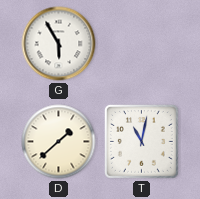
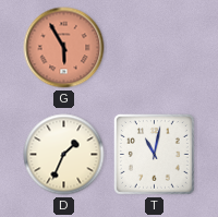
G dial: white -> salmon (64, 48)
D: 1:38 -> 1:34 (64, 155)
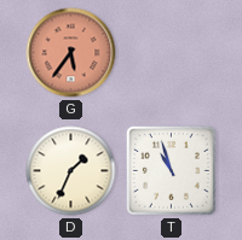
G: 5:55 -> 5:36 (71, 53)
T: 11:02 -> 10:57 (172, 171)
